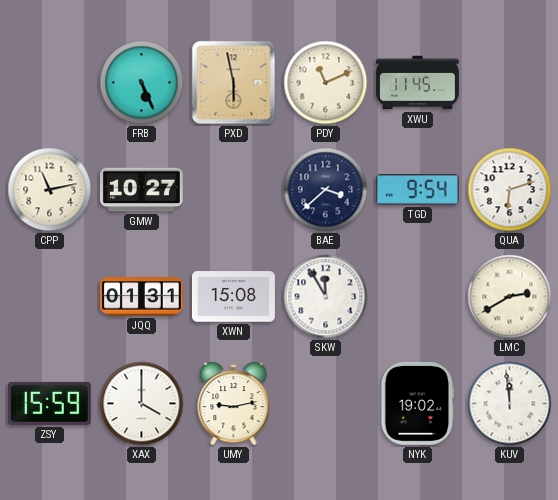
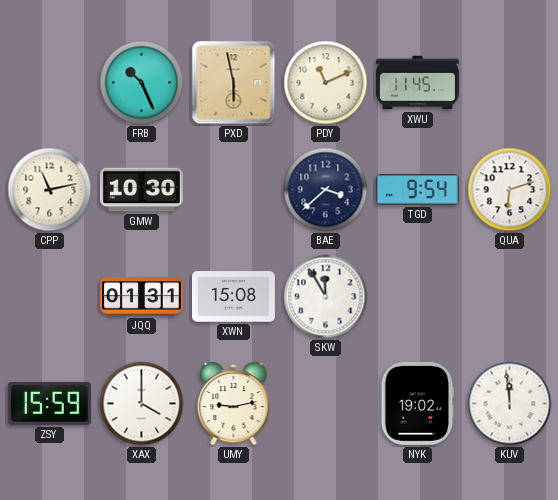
FRB: 5:26 -> 10:26 (142, 83)
GMW: 10:27 -> 10:30 (142, 190)
LMC: 2:40 -> none (510, 297)
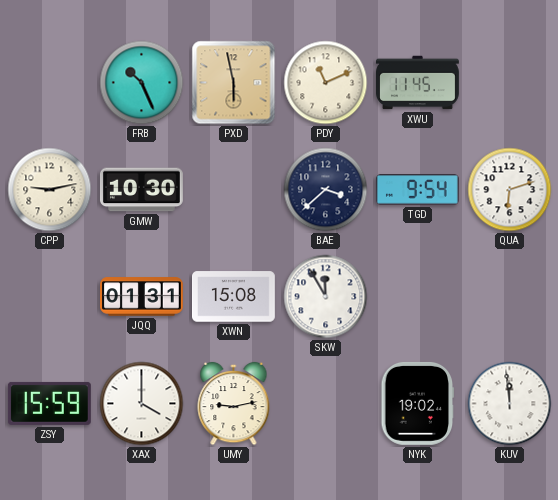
CPP: 11:13 -> 9:13 (50, 190)
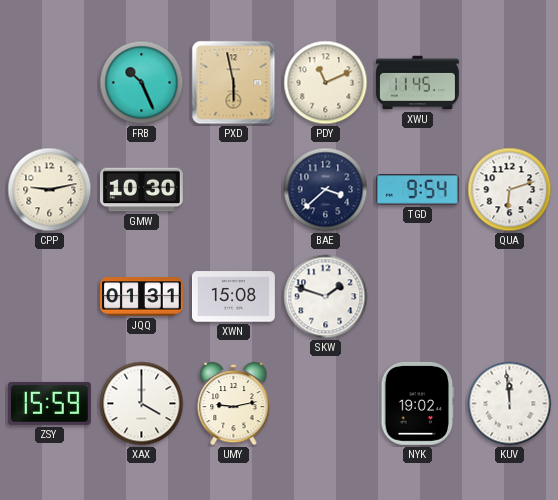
SKW: 11:55 -> 1:48 (326, 297)
